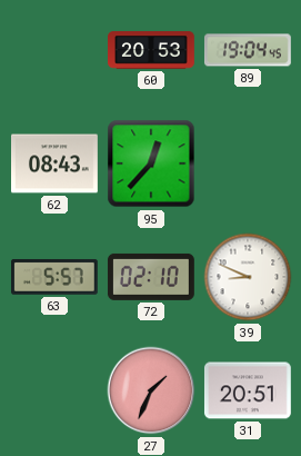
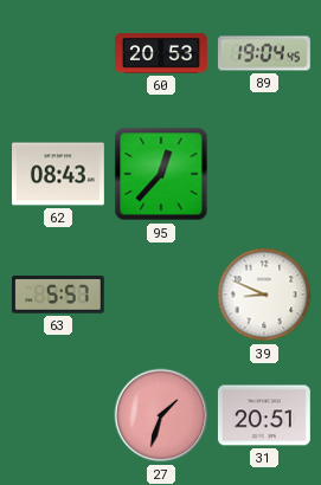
72: 02:10 -> none (151, 277)
27: 1:34 -> 1:33 (161, 415)
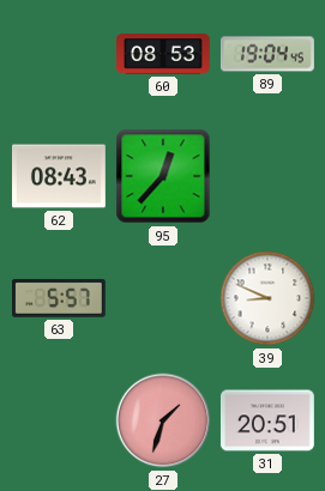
60: 20:53 -> 08:53 (164, 54)
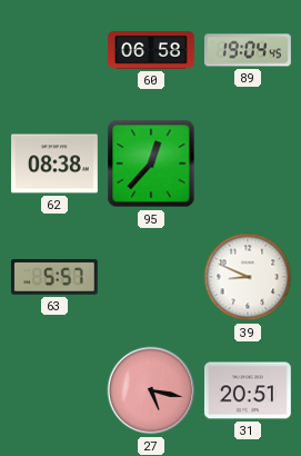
60: 08:53 -> 06:58 (152, 50)
62: 08:43 -> 08:38 (56, 163)
27: 1:33 -> 5:17 (151, 390)
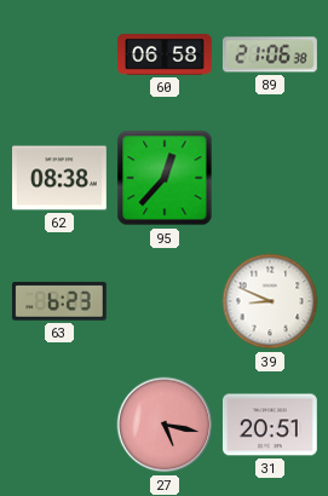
89: 19:04 -> 21:06 (270, 54)
63: 5:57 -> 6:23 (59, 301)
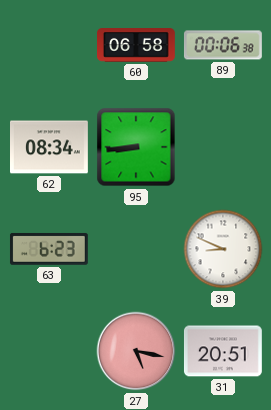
89: 21:06 -> 00:06 (223, 45)
62: 08:38 -> 08:34 (50, 147)
95: 12:37 -> 8:44 (136, 147)
